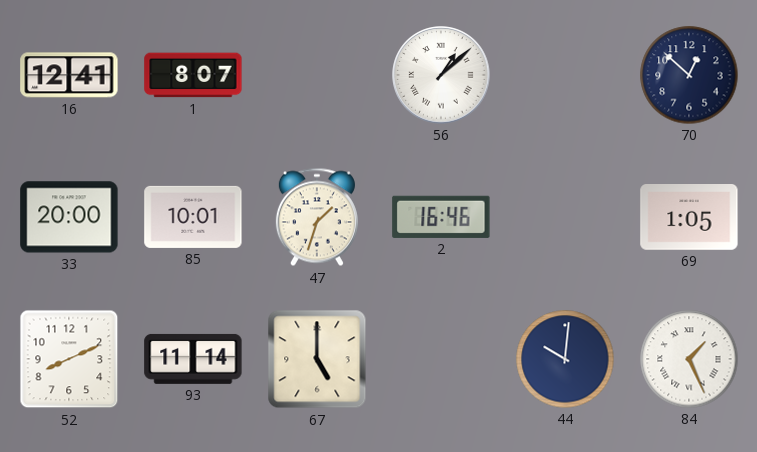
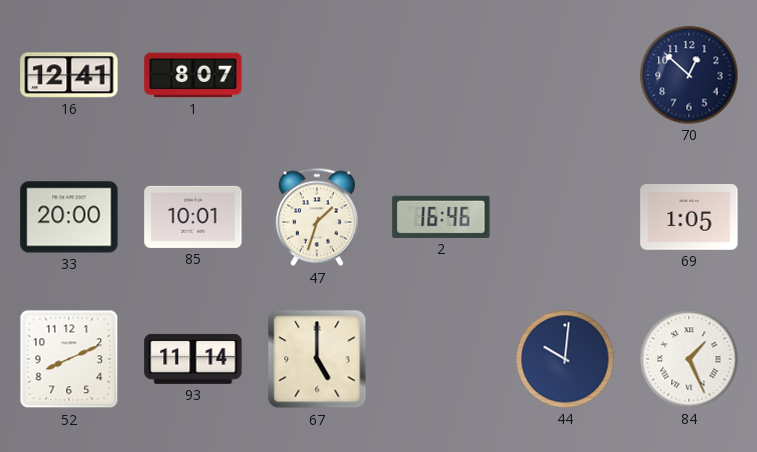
56: 1:08 -> none (441, 75)
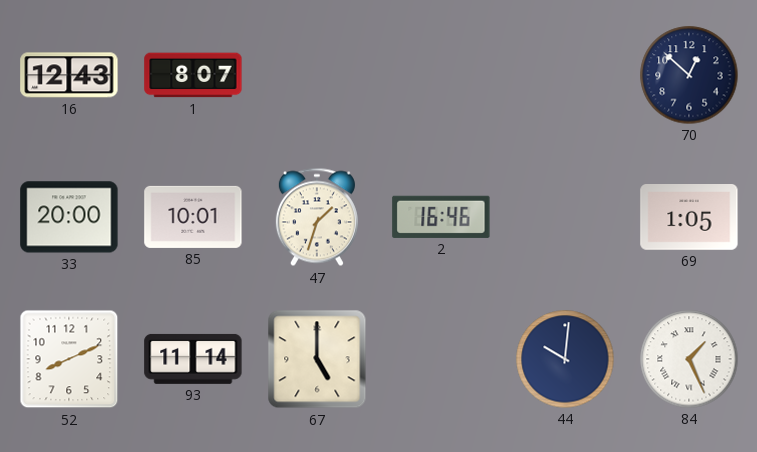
16: 12:41 -> 12:43 (69, 75)
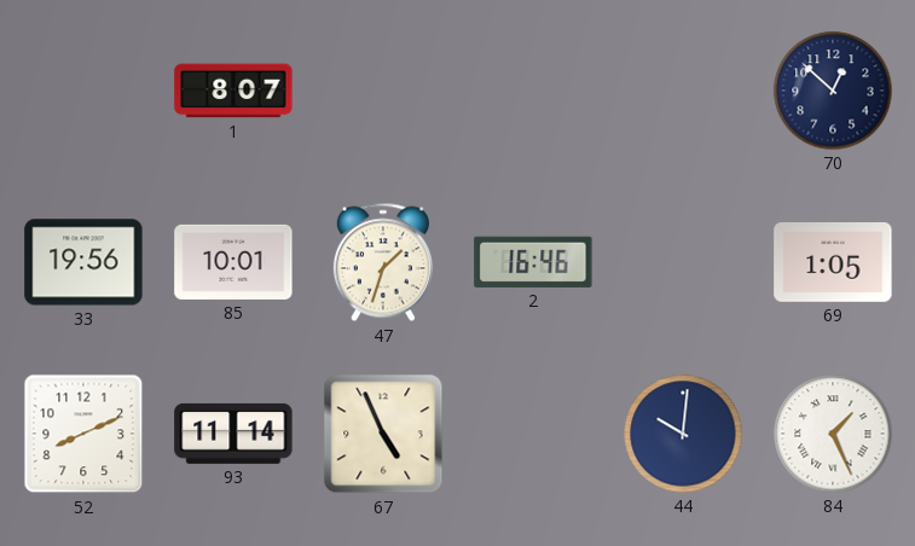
16: 12:43 -> none (69, 75)
33: 20:00 -> 19:56 (83, 262)
67: 5:00 -> 4:56 (383, 434)
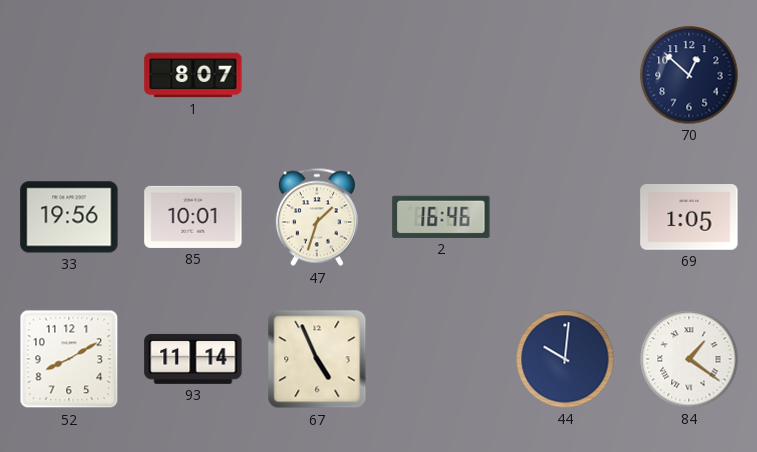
52: 8:11 -> 8:10 (69, 359)
84: 1:26 -> 1:21 (689, 359)
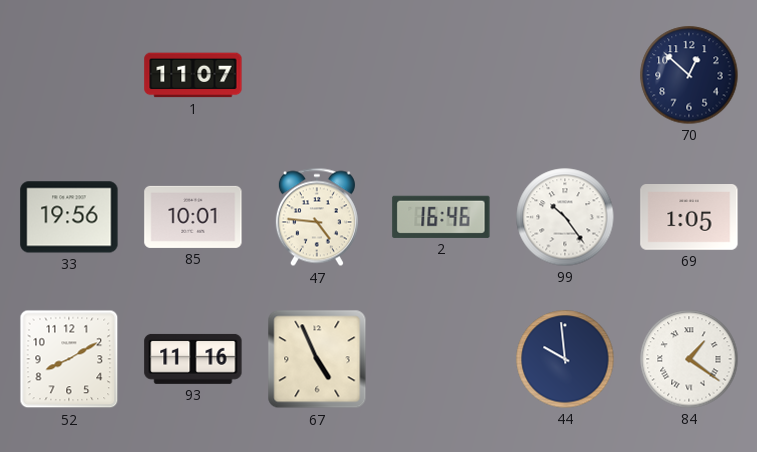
1: 8:07 -> 11:07 (193, 75)
47: 1:33 -> 4:46 (317, 217)
99: none -> 10:24 (565, 217)
93: 11:14 -> 11:16 (193, 359)
44: 10:01 -> 9:59 (565, 359)
